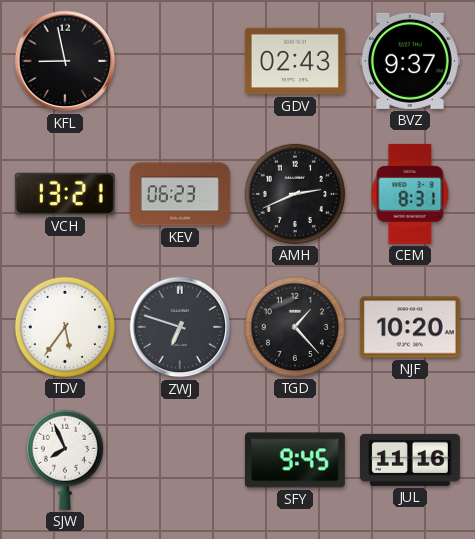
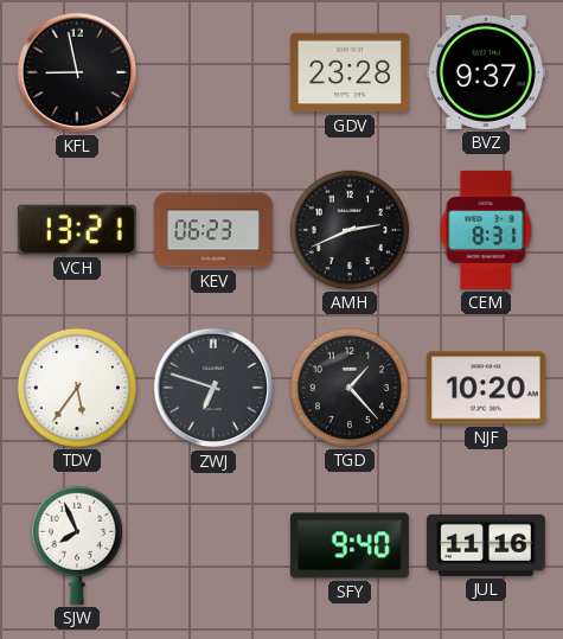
GDV: 02:43 -> 23:28 (350, 72)
SFY: 9:45 -> 9:40 (350, 545)
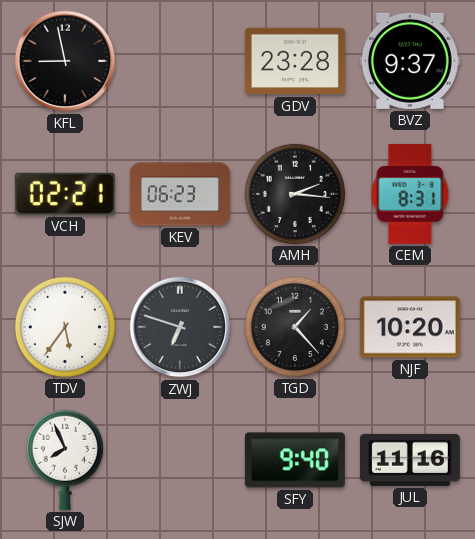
VCH: 13:21 -> 02:21 (65, 194)
AMH: 2:41 -> 2:16 (295, 194)
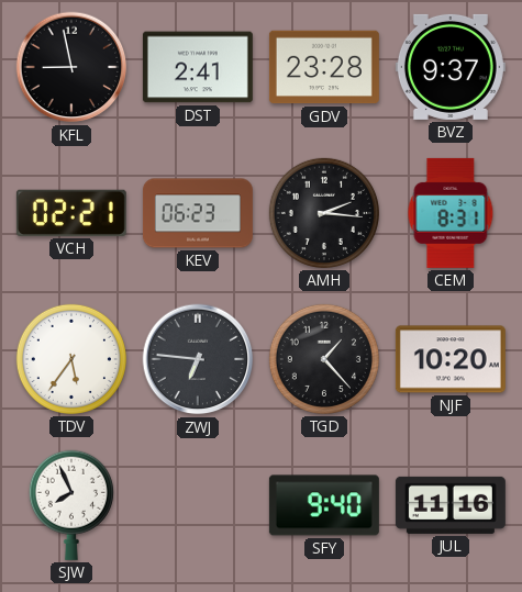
DST: none -> 2:41 (198, 67)
ZWJ: 6:48 -> 6:46 (198, 359)
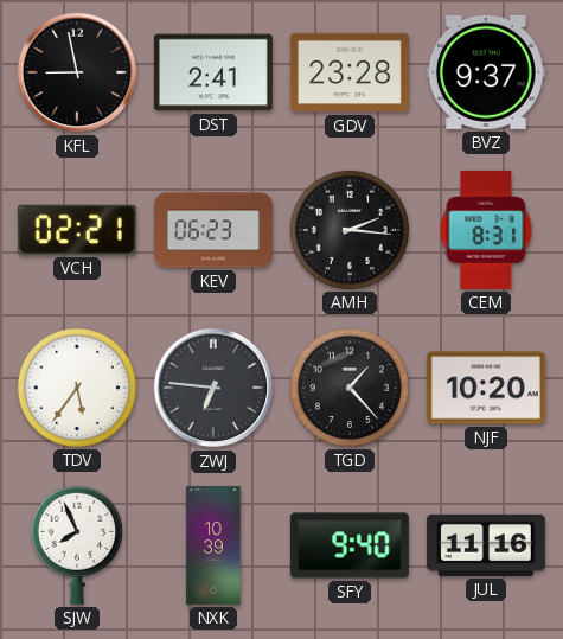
NXK: none -> 10:39 (213, 545)
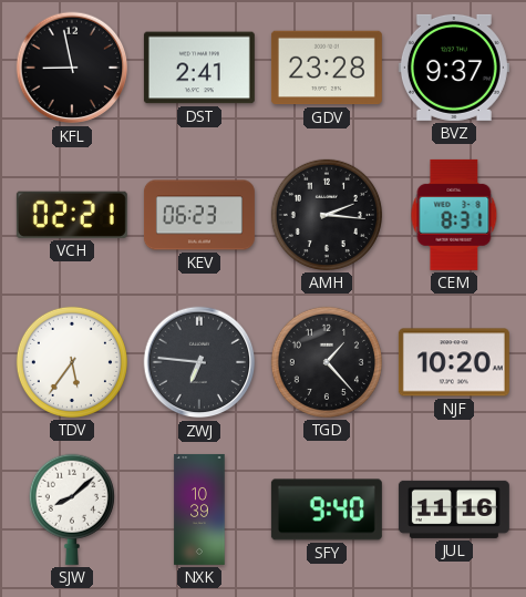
SJW: 7:56 -> 8:08 (72, 509)
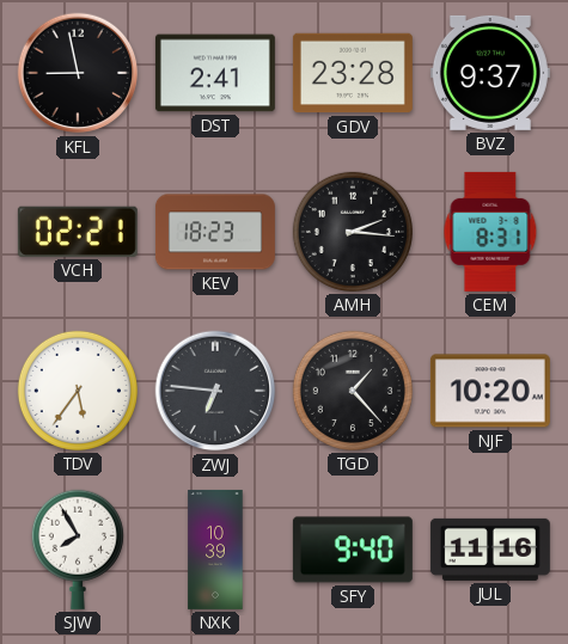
KEV: 06:23 -> 18:23 (215, 232)
SJW: 8:08 -> 7:55 (78, 550)
